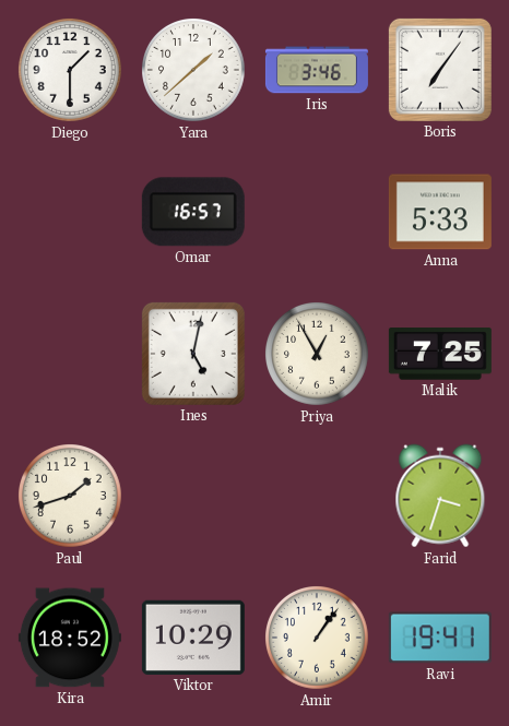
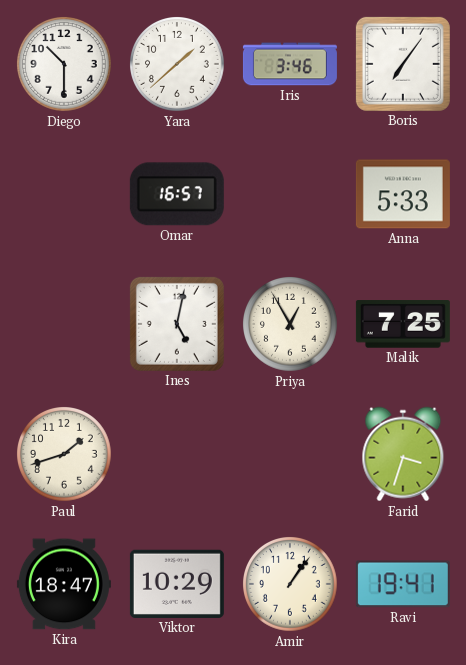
Diego: 1:30 -> 10:30 (65, 65)
Kira: 18:52 -> 18:47 (64, 584)
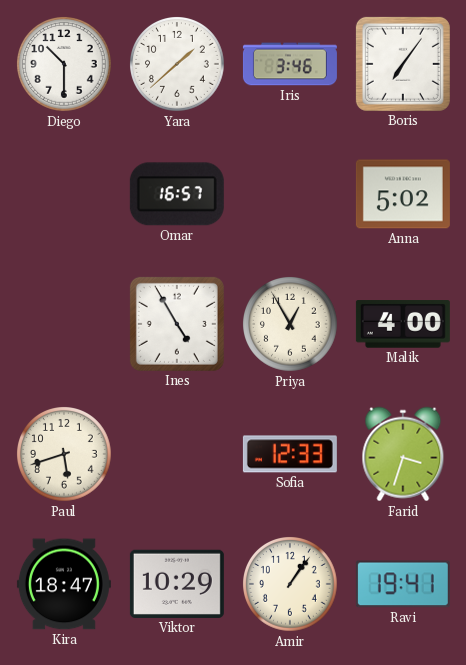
Anna: 5:33 -> 5:02 (403, 194)
Ines: 5:02 -> 4:55 (177, 324)
Malik: 7:25 -> 4:00 (403, 324)
Paul: 1:42 -> 5:42 (65, 455)
Sofia: none -> 12:33 (290, 454)
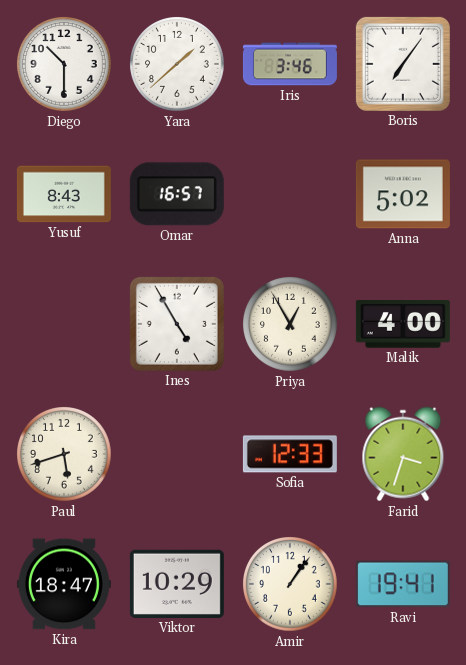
Yusuf: none -> 8:43 (64, 194)
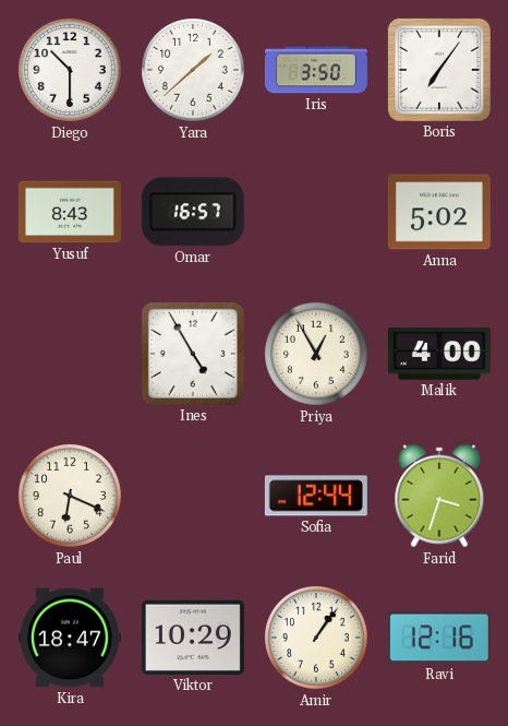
Iris: 3:46 -> 3:50 (316, 70)
Paul: 5:42 -> 6:19 (71, 497)
Sofia: 12:33 -> 12:44 (316, 496)
Ravi: 19:41 -> 12:16 (439, 638)
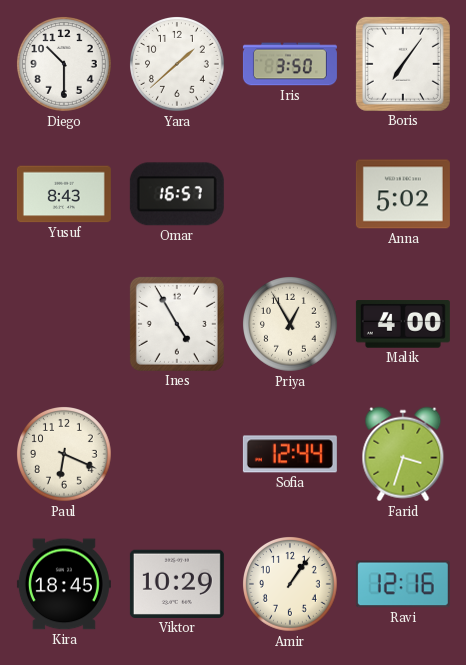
Kira: 18:47 -> 18:45 (64, 584)
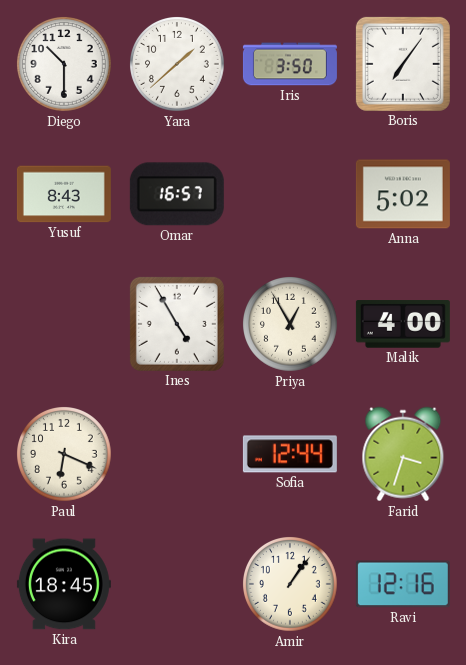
Viktor: 10:29 -> none (177, 584)
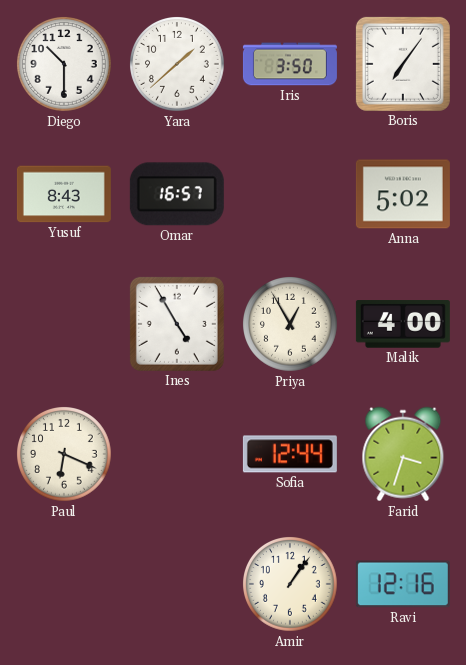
Kira: 18:45 -> none (64, 584)
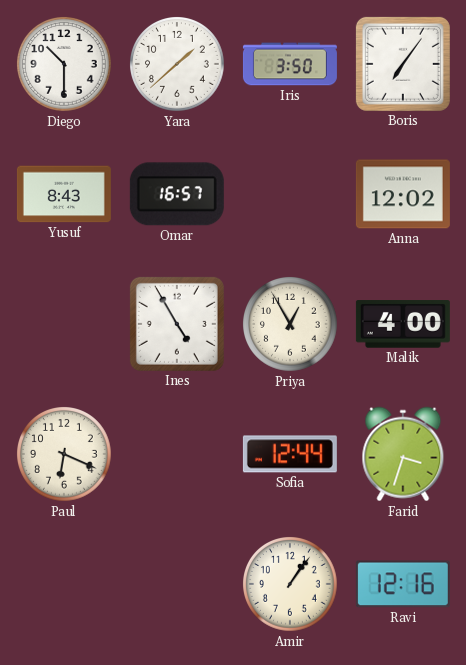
Anna: 5:02 -> 12:02 (403, 194)
